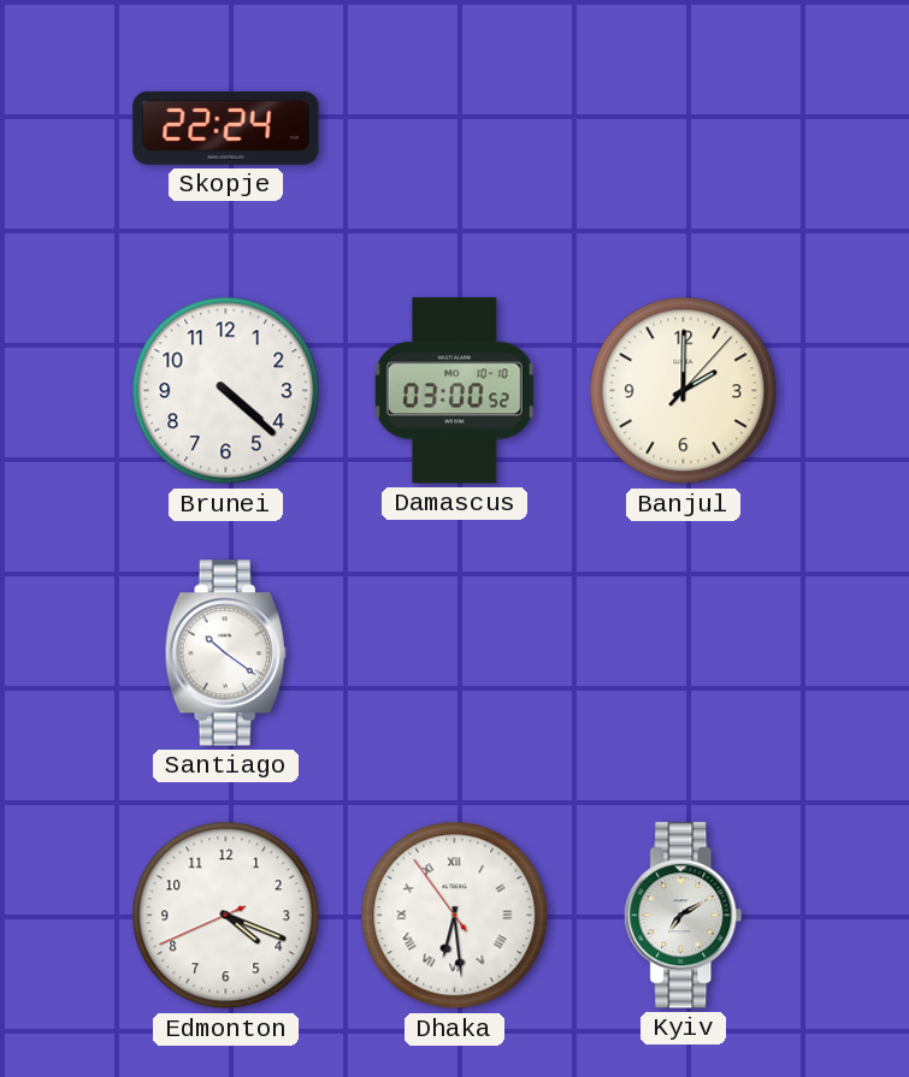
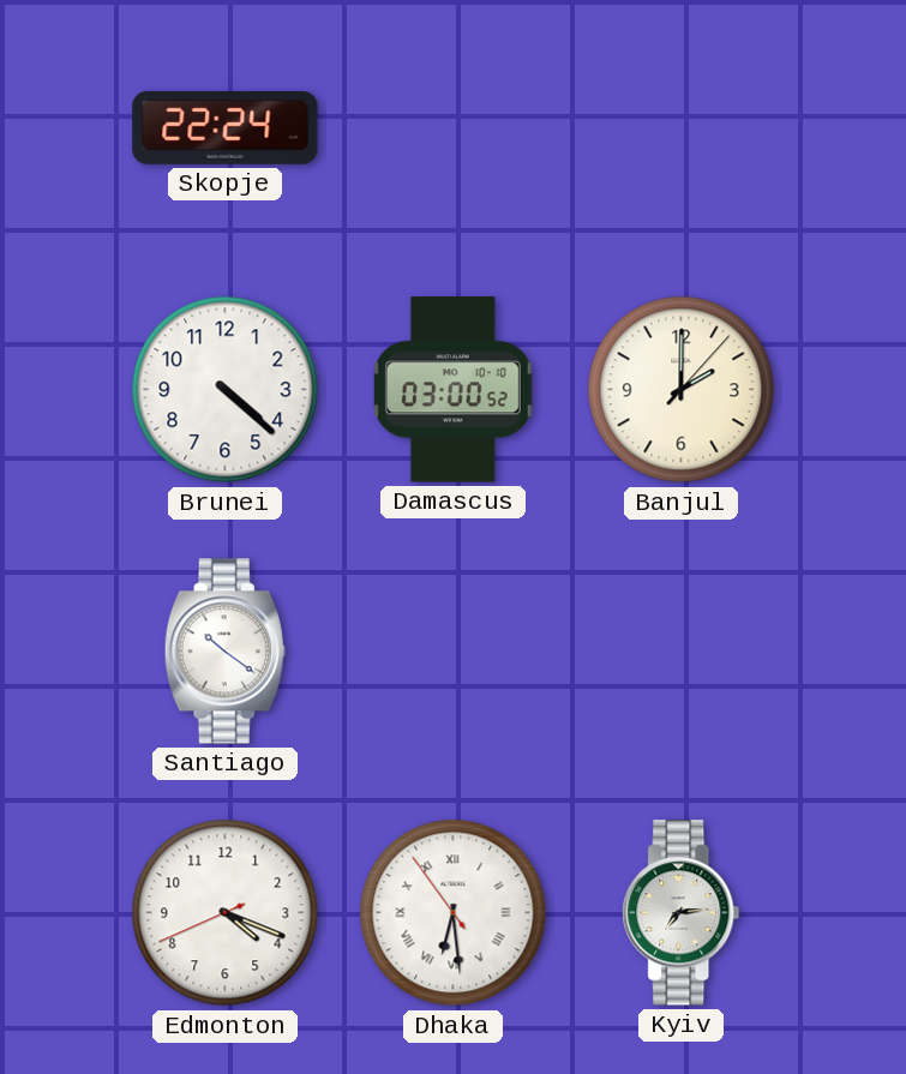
Kyiv: 7:10 -> 7:14 (682, 913)
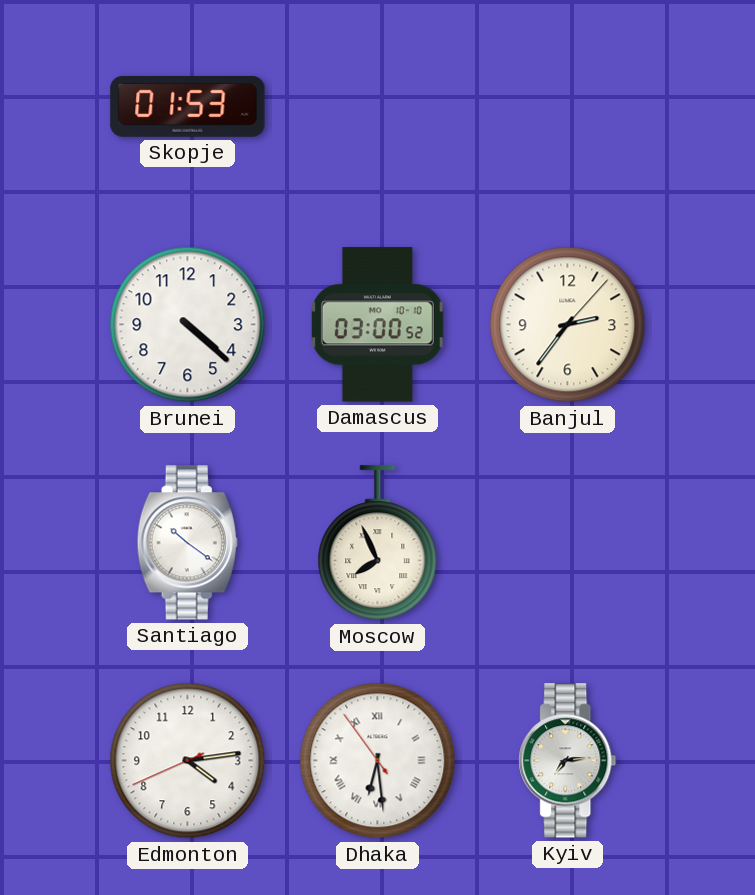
Skopje: 22:24 -> 01:53 (188, 106)
Banjul: 2:00 -> 2:36 (568, 325)
Moscow: none -> 7:56 (378, 543)
Edmonton: 4:18 -> 4:13 (188, 761)
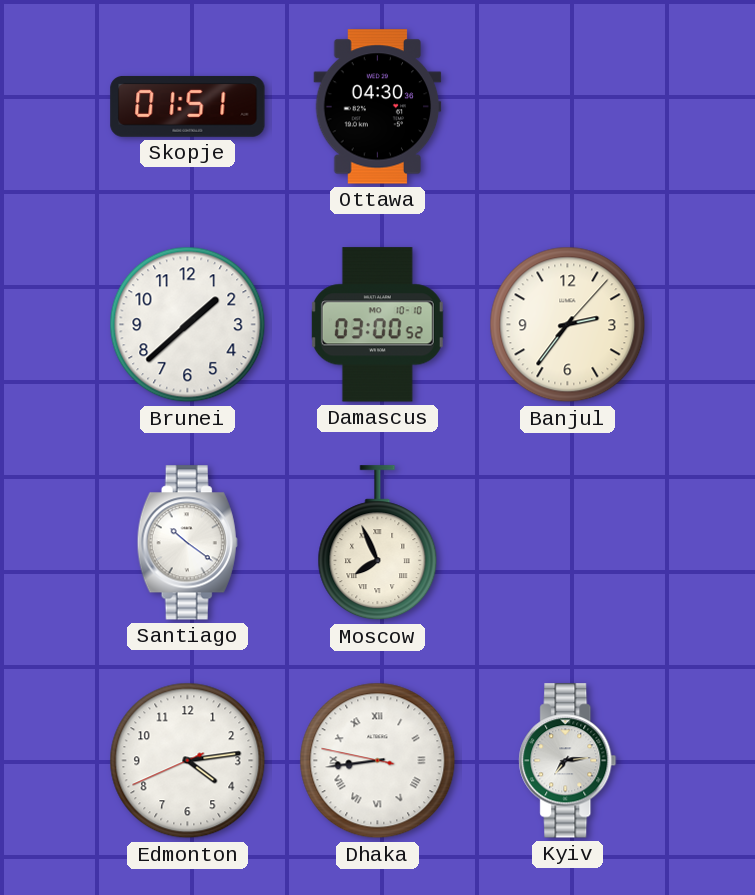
Skopje: 01:53 -> 01:51 (188, 106)
Ottawa: none -> 04:30 (378, 107)
Brunei: 4:22 -> 1:38 (188, 325)
Dhaka: 6:28 -> 8:43 (378, 761)
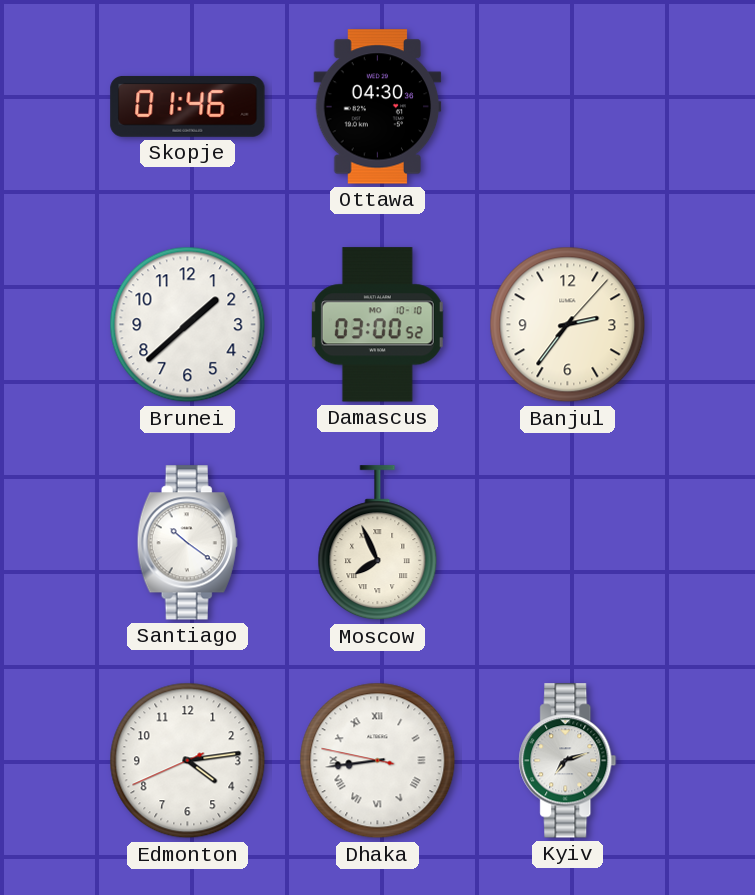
Skopje: 01:51 -> 01:46 (188, 106)
Kyiv: 7:14 -> 7:12 (568, 761)
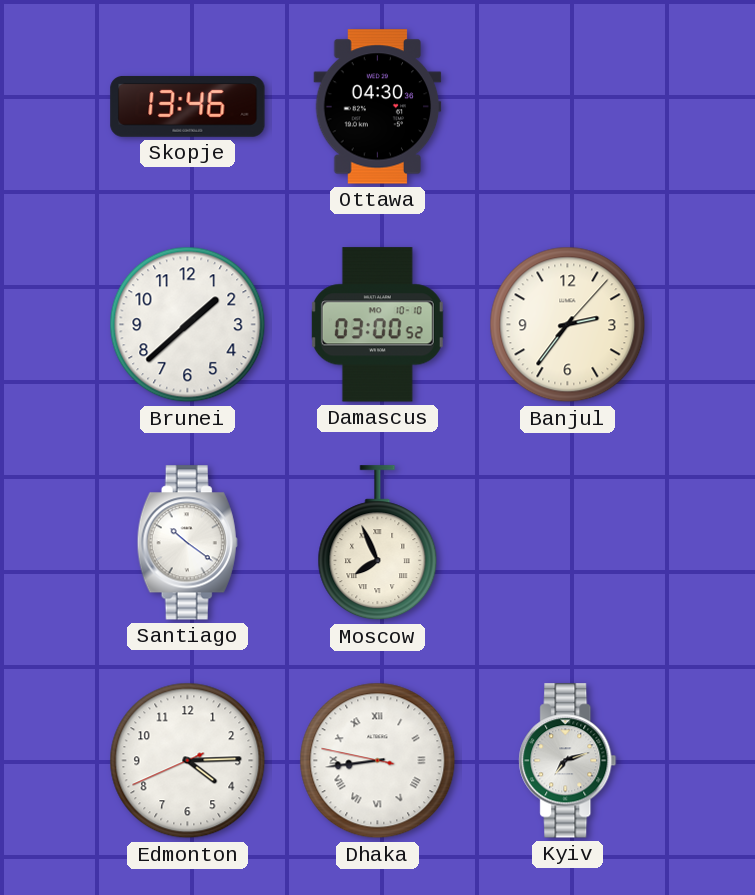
Skopje: 01:46 -> 13:46 (188, 106)
Edmonton: 4:13 -> 4:14 (188, 761)
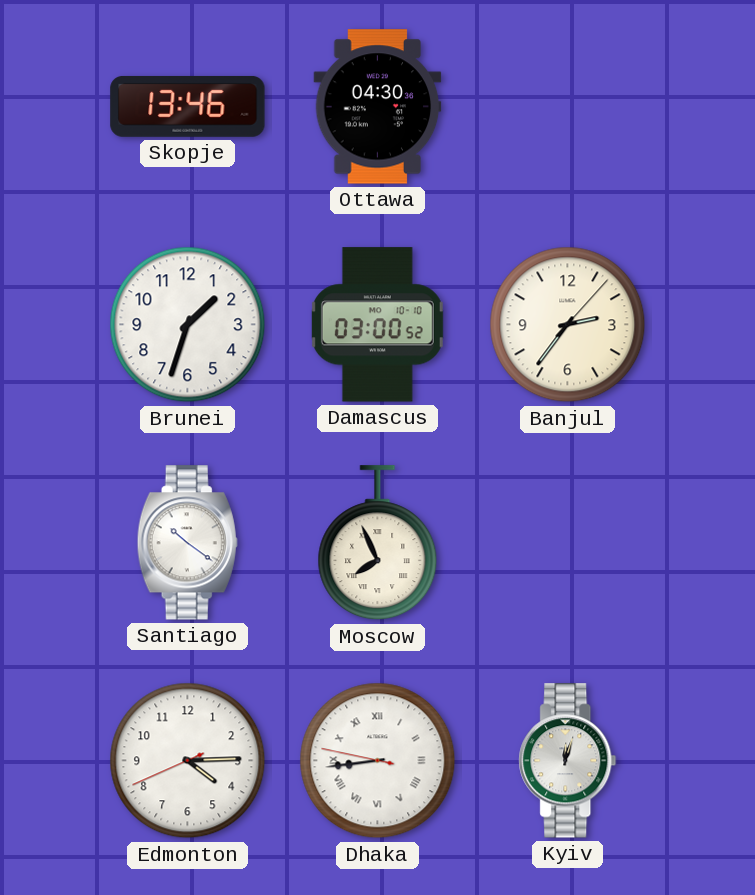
Brunei: 1:38 -> 1:33 (188, 325)
Kyiv: 7:12 -> 12:03 (568, 761)
